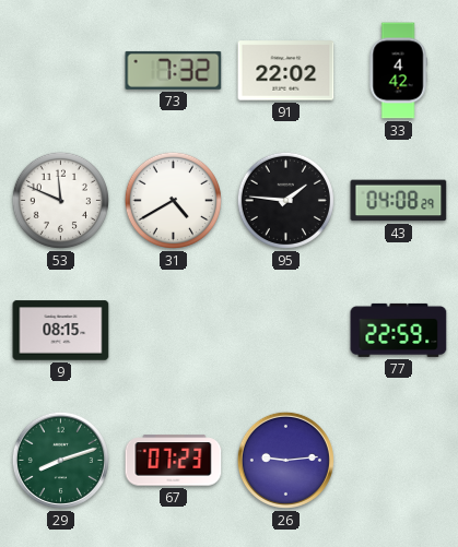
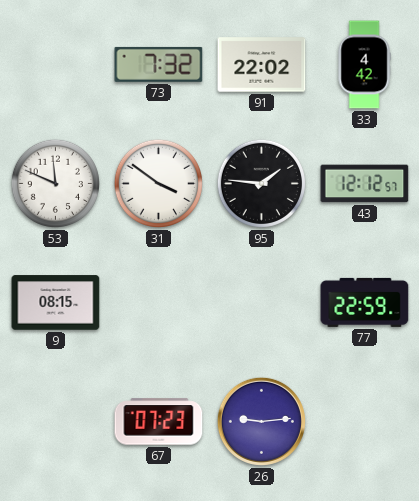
31: 4:40 -> 3:51 (158, 183)
43: 04:08 -> 12:12 (365, 184)
29: 8:12 -> none (60, 460)
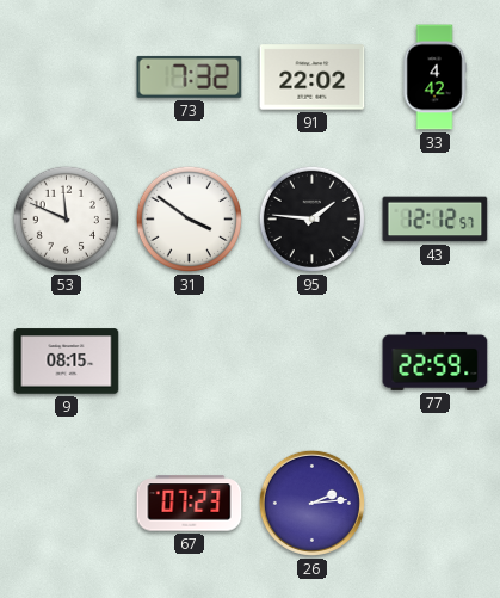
26: 9:14 -> 2:14 (311, 503)
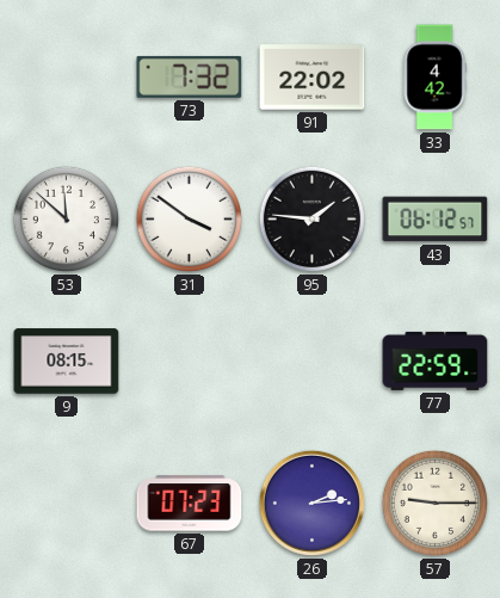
53: 11:49 -> 11:52 (66, 218)
43: 12:12 -> 06:12 (436, 220)
57: none -> 9:15 (434, 503)
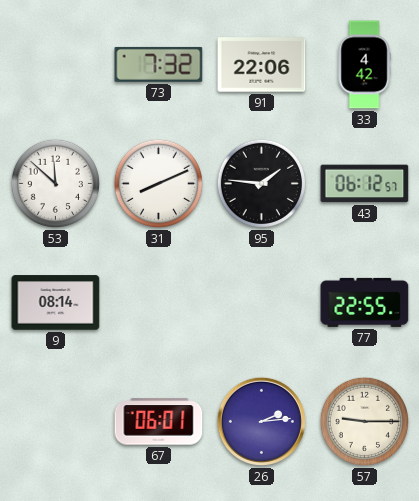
91: 22:02 -> 22:06 (262, 65)
31: 3:51 -> 8:11 (158, 183)
9: 08:15 -> 08:14 (56, 303)
77: 22:59 -> 22:55 (365, 302)
67: 07:23 -> 06:01 (159, 422)
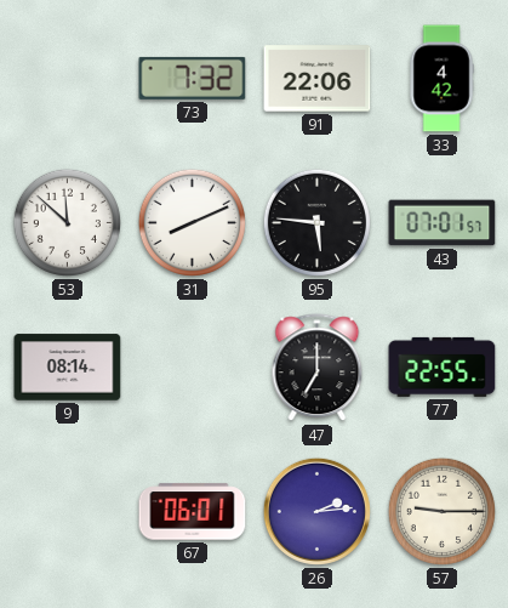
95: 1:46 -> 5:46 (316, 222)
43: 06:12 -> 07:01 (443, 223)
47: none -> 7:00 (318, 368)
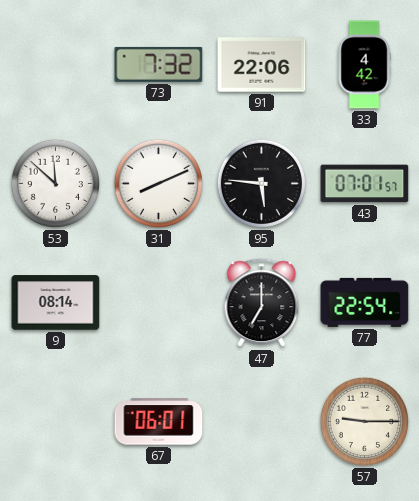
77: 22:55 -> 22:54 (365, 302)
26: 2:14 -> none (316, 511)
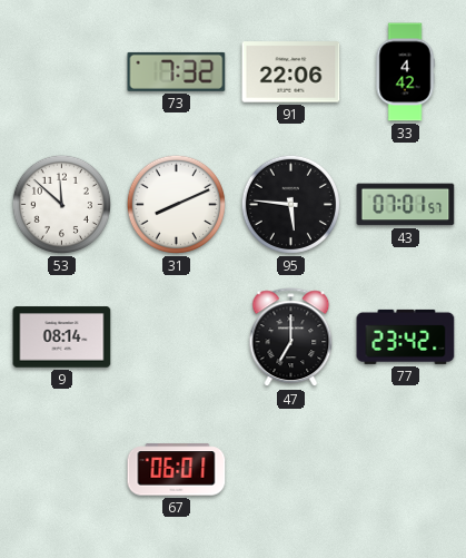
77: 22:54 -> 23:42 (406, 336)
57: 9:15 -> none (364, 421)
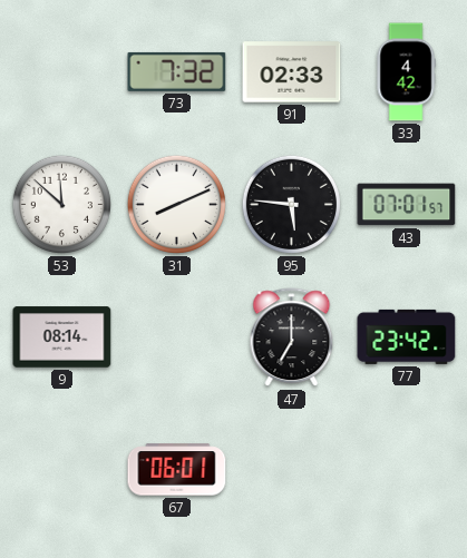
91: 22:06 -> 02:33 (292, 72)
